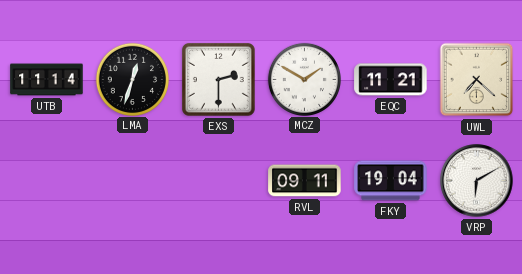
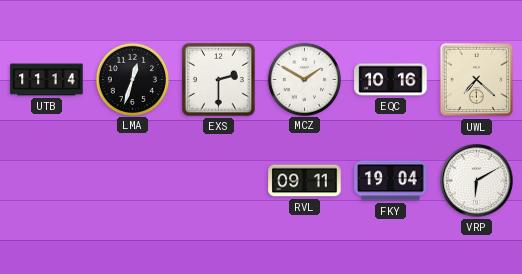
EQC: 11:21 -> 10:16 (391, 80)
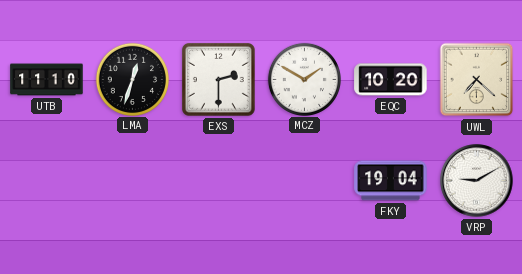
UTB: 11:14 -> 11:10 (47, 80)
EQC: 10:16 -> 10:20 (391, 80)
RVL: 09:11 -> none (305, 181)
VRP: 6:10 -> 9:10 (477, 181)
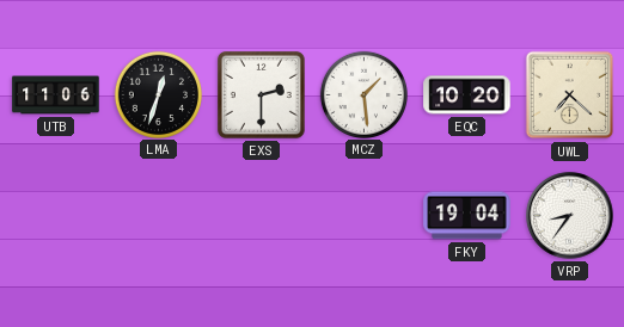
UTB: 11:10 -> 11:06 (56, 95)
MCZ: 1:50 -> 1:29 (363, 94)
VRP: 9:10 -> 8:36 (570, 216)
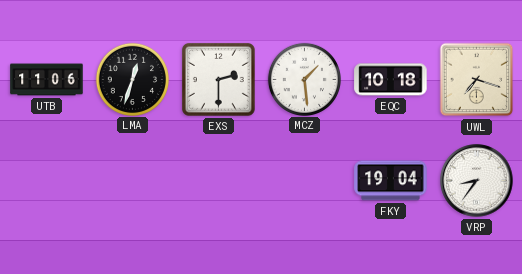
EQC: 10:20 -> 10:18 (391, 80)
UWL: 7:22 -> 7:18 (477, 80)
